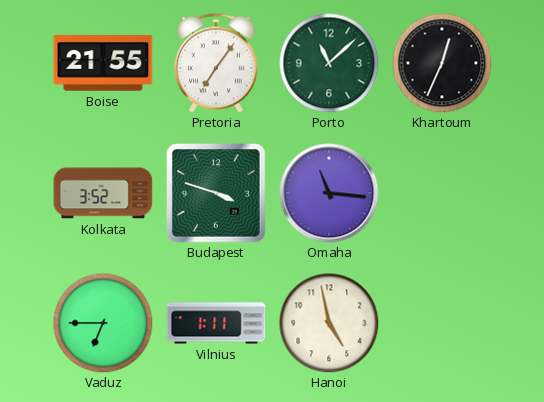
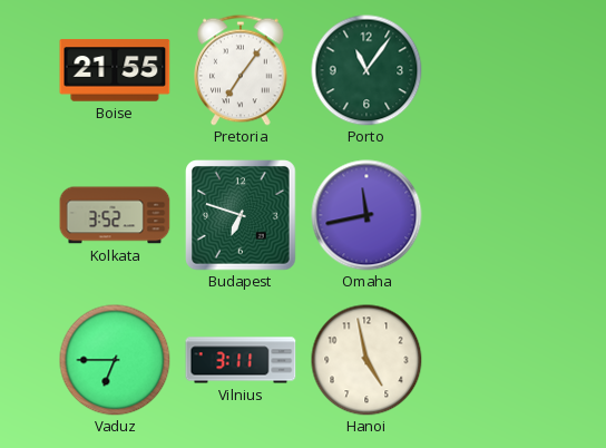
Porto: 11:08 -> 11:06 (366, 70)
Khartoum: 12:34 -> none (442, 63)
Budapest: 3:48 -> 6:48 (241, 215)
Omaha: 11:16 -> 11:43 (366, 215)
Vilnius: 1:11 -> 3:11 (241, 360)
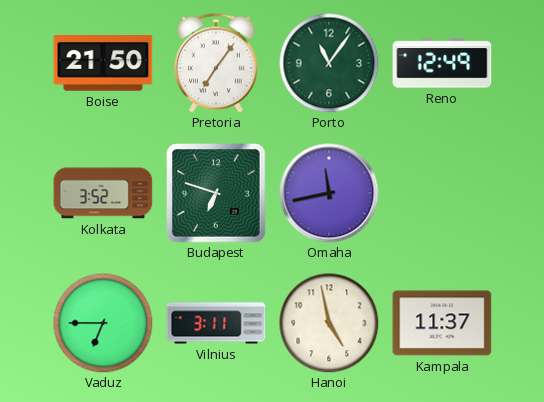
Boise: 21:55 -> 21:50 (103, 63)
Reno: none -> 12:49 (442, 63)
Kampala: none -> 11:37 (442, 323)
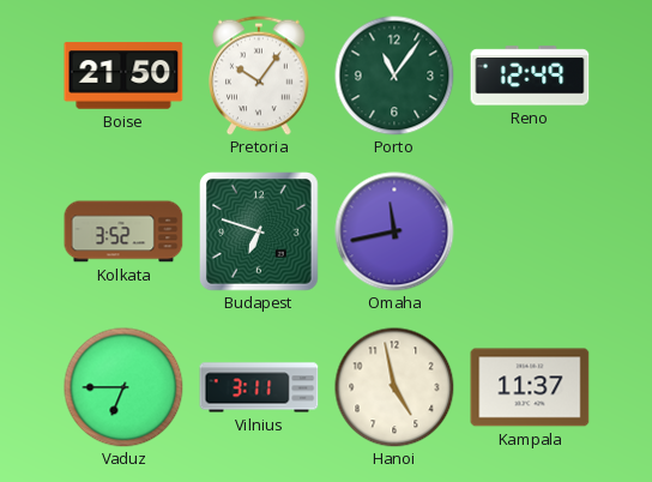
Pretoria: 7:06 -> 10:06 (260, 76)
